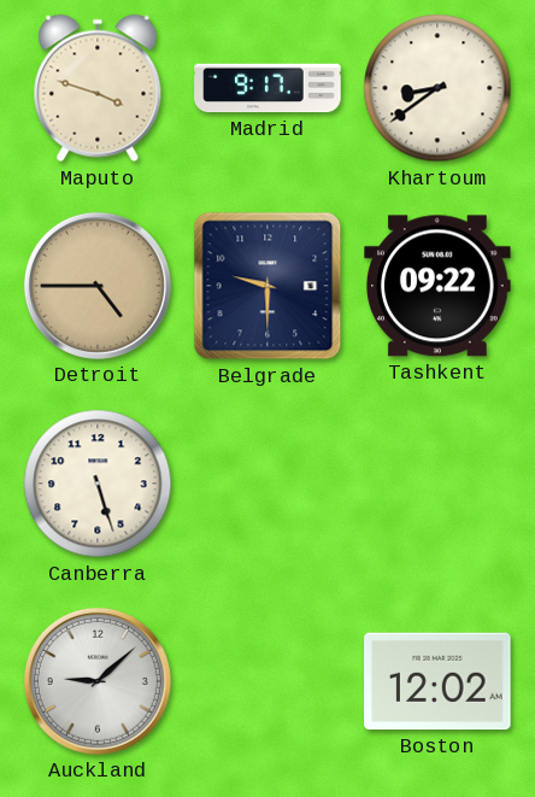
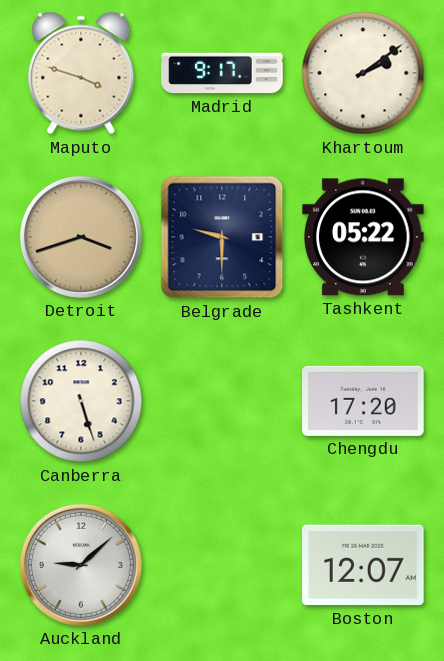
Khartoum: 8:39 -> 2:09 (363, 73)
Detroit: 4:45 -> 3:42 (81, 237)
Tashkent: 09:22 -> 05:22 (363, 237)
Chengdu: none -> 17:20 (363, 401)
Boston: 12:02 -> 12:07 (363, 565)
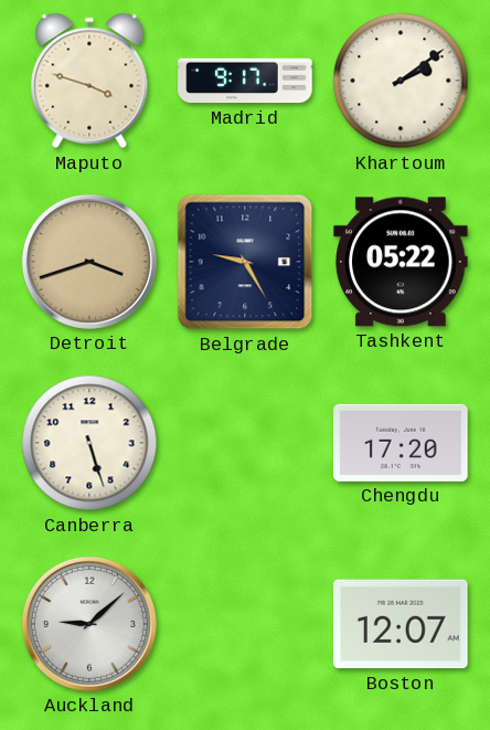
Belgrade: 9:30 -> 9:25 (245, 262)
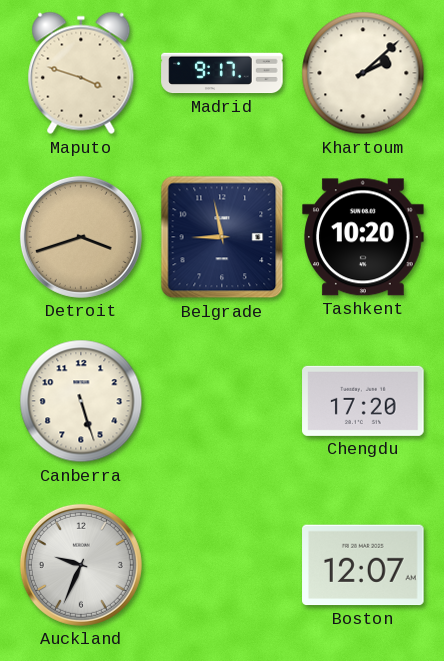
Khartoum: 2:09 -> 2:08 (363, 73)
Belgrade: 9:25 -> 8:58 (222, 237)
Tashkent: 05:22 -> 10:20 (363, 237)
Auckland: 9:08 -> 9:34 (81, 565)
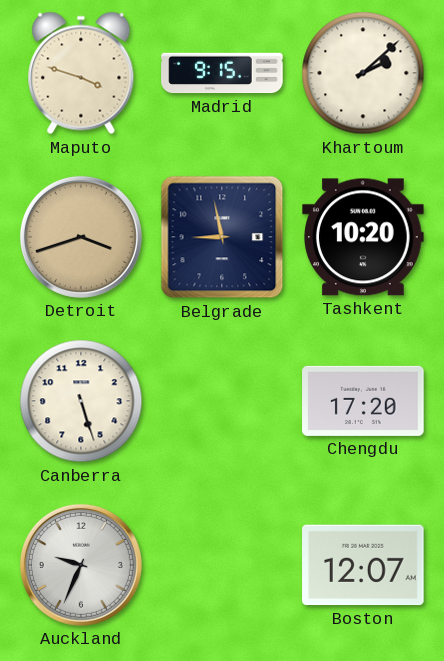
Madrid: 9:17 -> 9:15 (222, 73)
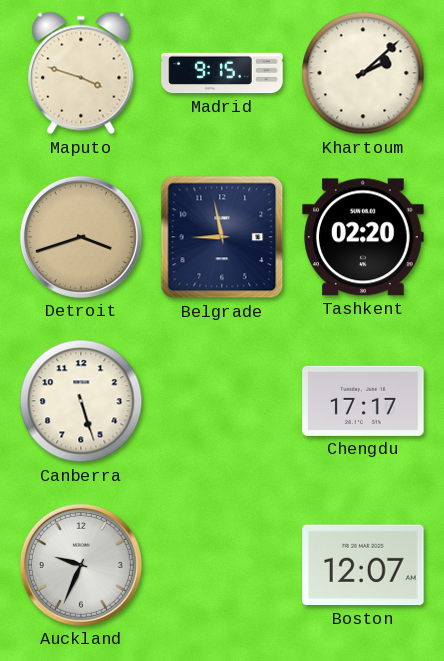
Tashkent: 10:20 -> 02:20 (363, 237)
Chengdu: 17:20 -> 17:17 (363, 401)
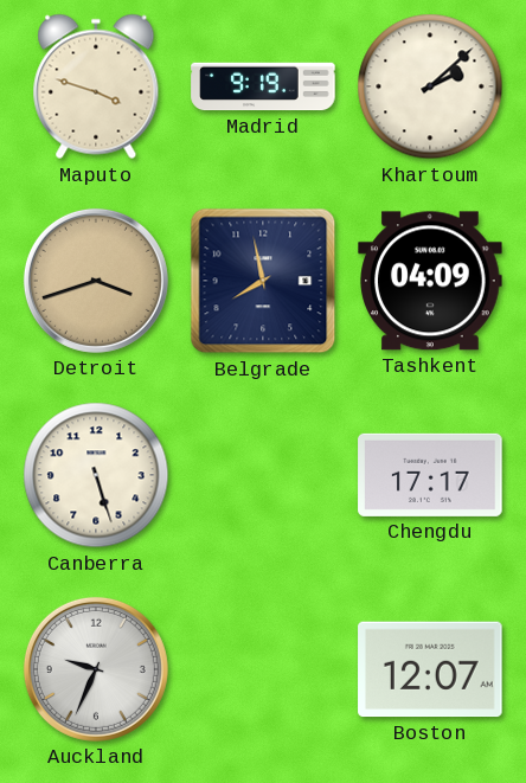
Madrid: 9:15 -> 9:19 (263, 86)
Belgrade: 8:58 -> 7:58 (263, 281)
Tashkent: 02:20 -> 04:09 (430, 281)
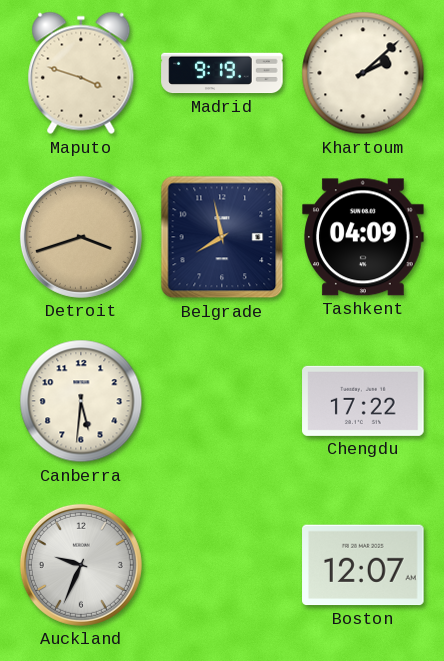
Canberra: 5:27 -> 5:31 (81, 401)
Chengdu: 17:17 -> 17:22 (363, 401)
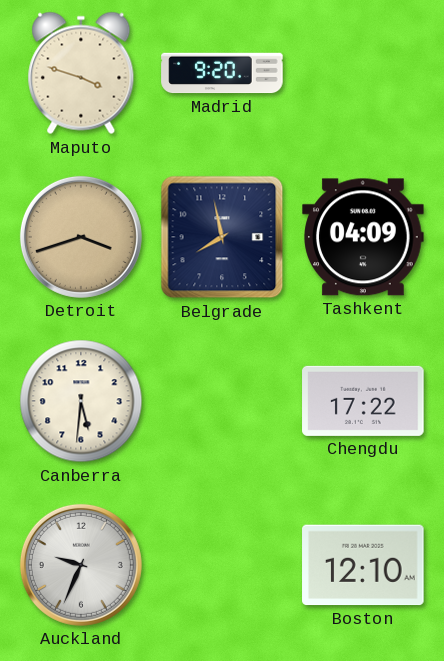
Madrid: 9:19 -> 9:20 (222, 73)
Khartoum: 2:08 -> none (363, 73)
Boston: 12:07 -> 12:10 (363, 565)
